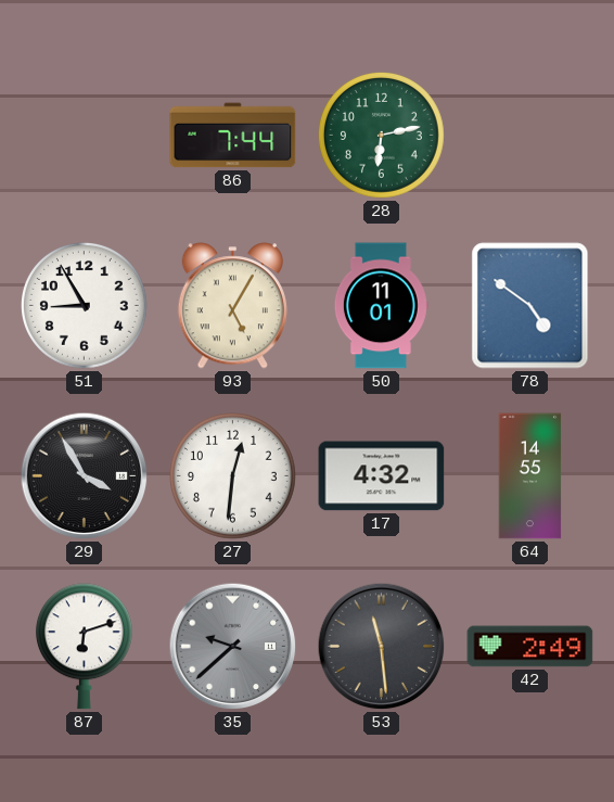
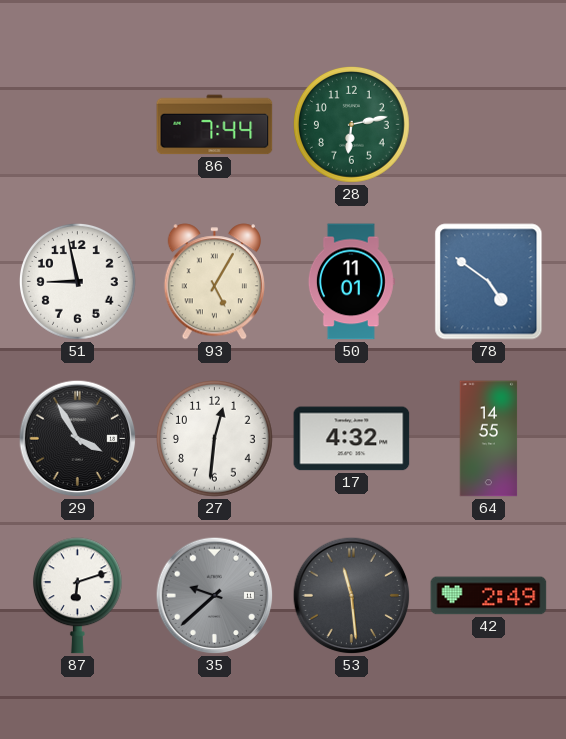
51: 8:55 -> 8:58 (78, 282)
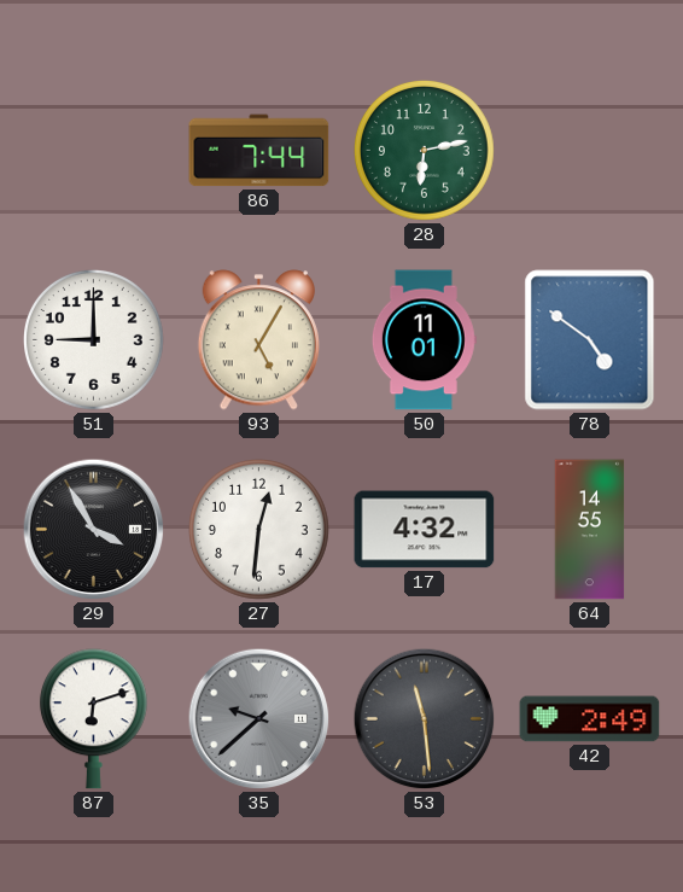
51: 8:58 -> 9:00 (94, 340)
